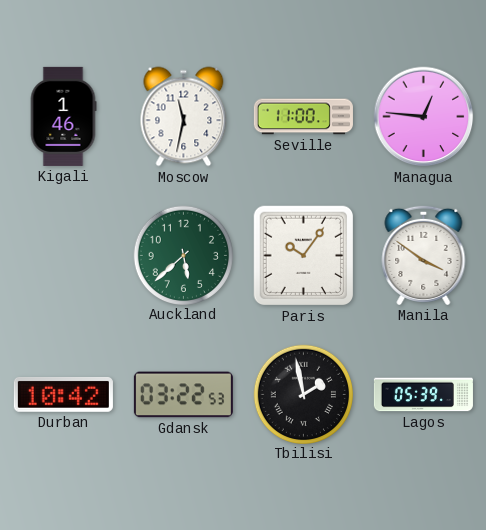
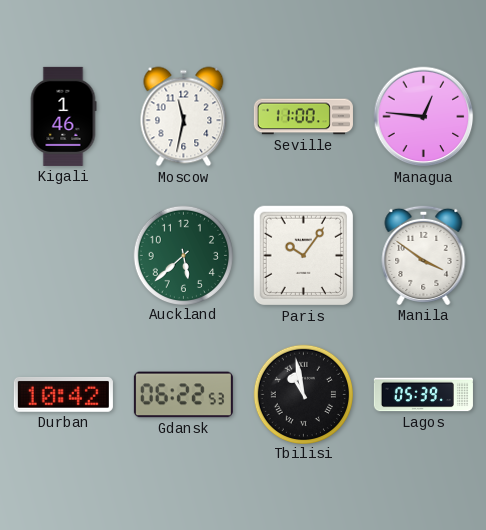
Gdansk: 03:22 -> 06:22 (183, 395)
Tbilisi: 1:58 -> 10:58 (303, 394)
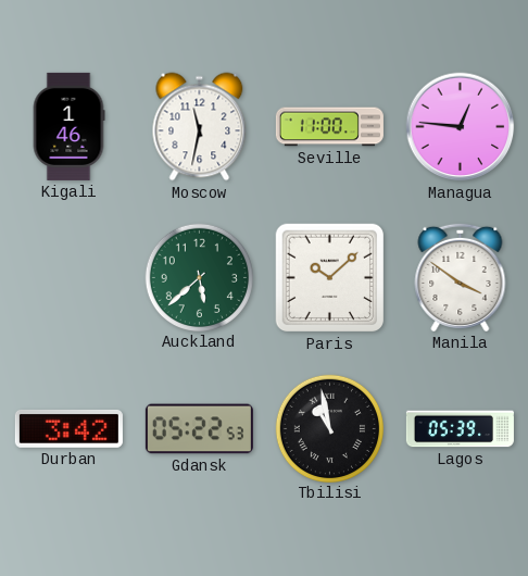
Paris: 10:06 -> 10:08 (330, 278)
Durban: 10:42 -> 3:42 (68, 428)
Gdansk: 06:22 -> 05:22 (199, 429)
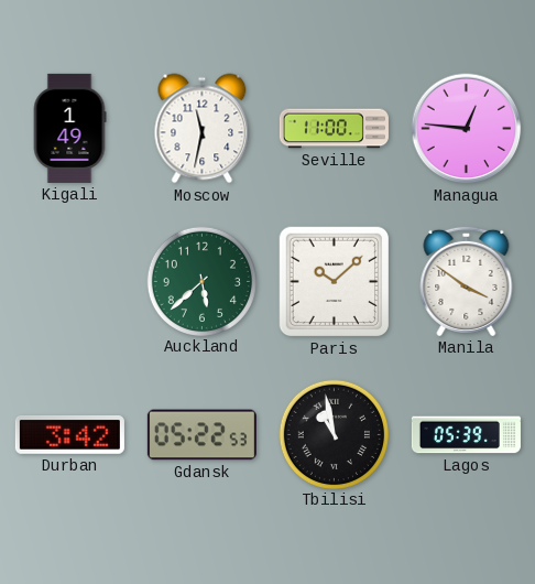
Kigali: 1:46 -> 1:49 (69, 128)
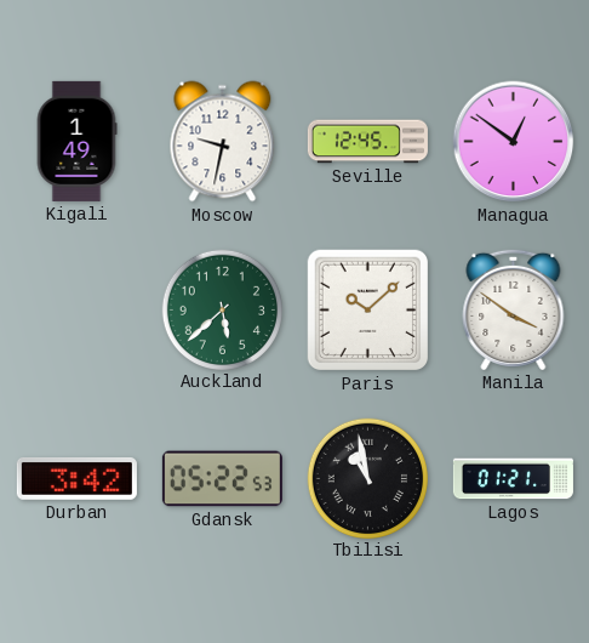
Moscow: 11:32 -> 9:32 (223, 142)
Seville: 11:00 -> 12:45 (367, 142)
Managua: 12:46 -> 12:51 (514, 142)
Lagos: 05:39 -> 01:21 (513, 479)
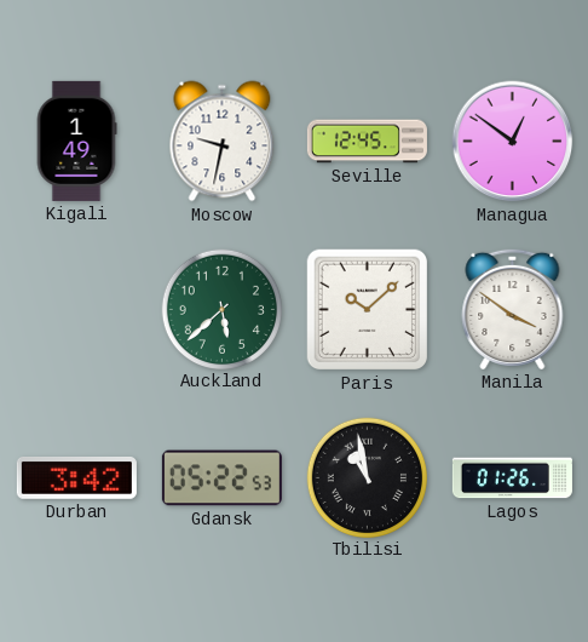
Lagos: 01:21 -> 01:26 (512, 478)
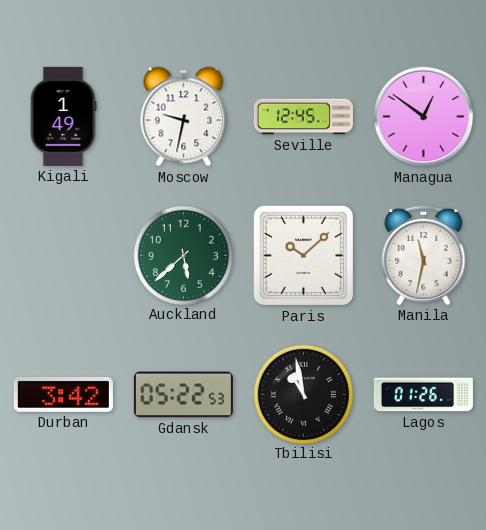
Manila: 3:51 -> 11:32 (424, 255)
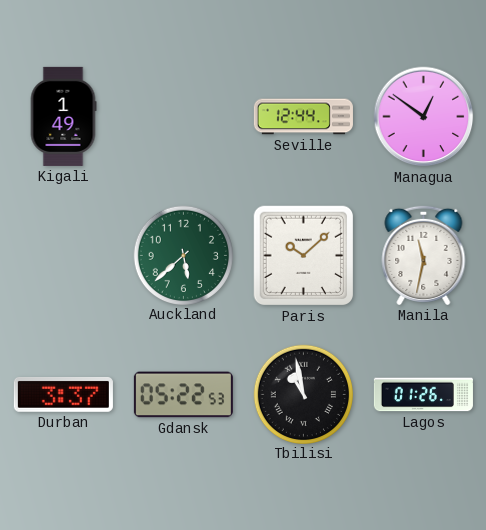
Moscow: 9:32 -> none (184, 117)
Seville: 12:45 -> 12:44 (303, 117)
Durban: 3:42 -> 3:37 (63, 394)
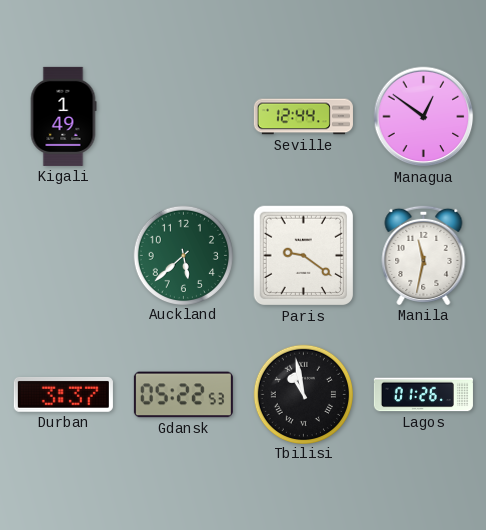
Paris: 10:08 -> 9:21 (304, 256)
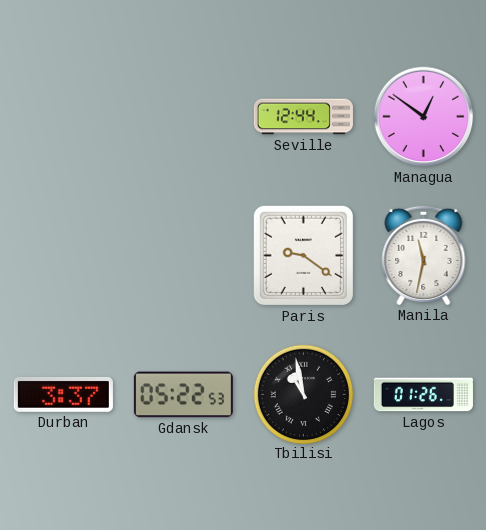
Kigali: 1:49 -> none (63, 116)
Auckland: 5:38 -> none (183, 255)
